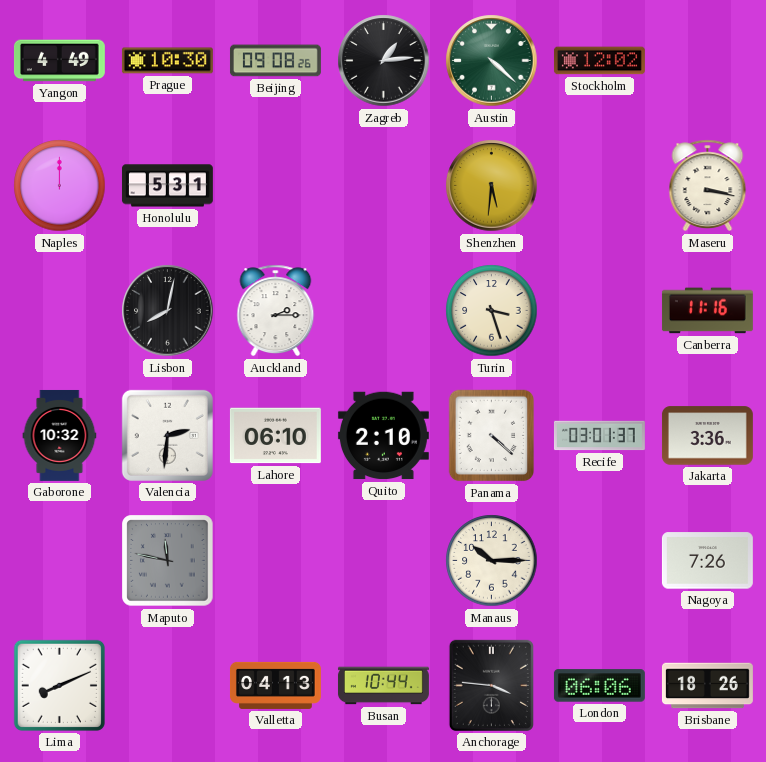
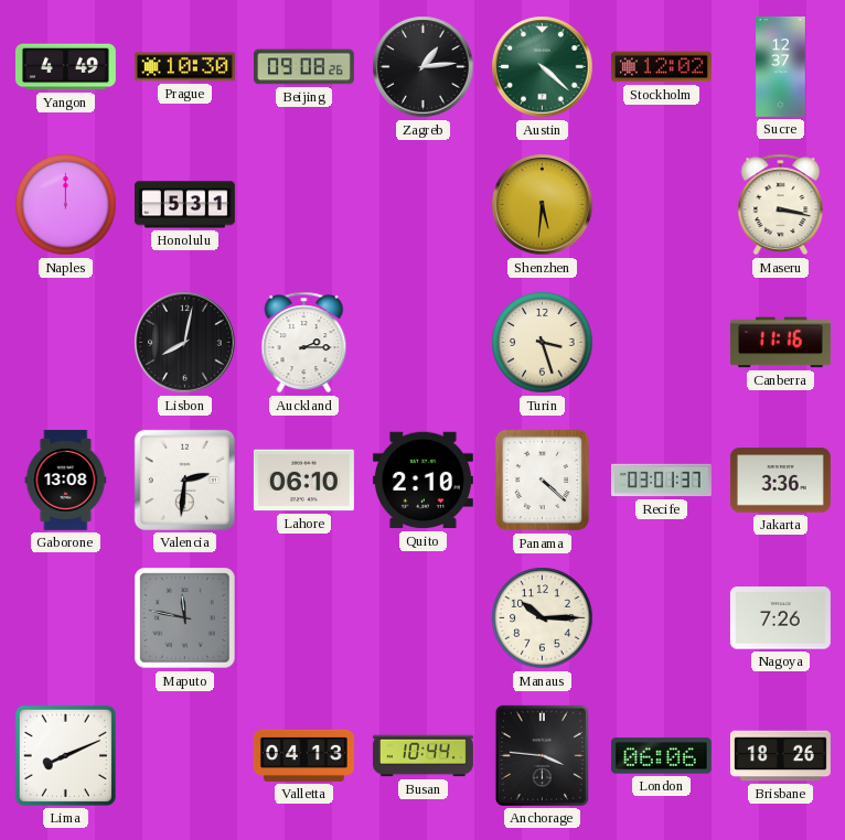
Sucre: none -> 12:37 (781, 66)
Gaborone: 10:32 -> 13:08 (66, 480)
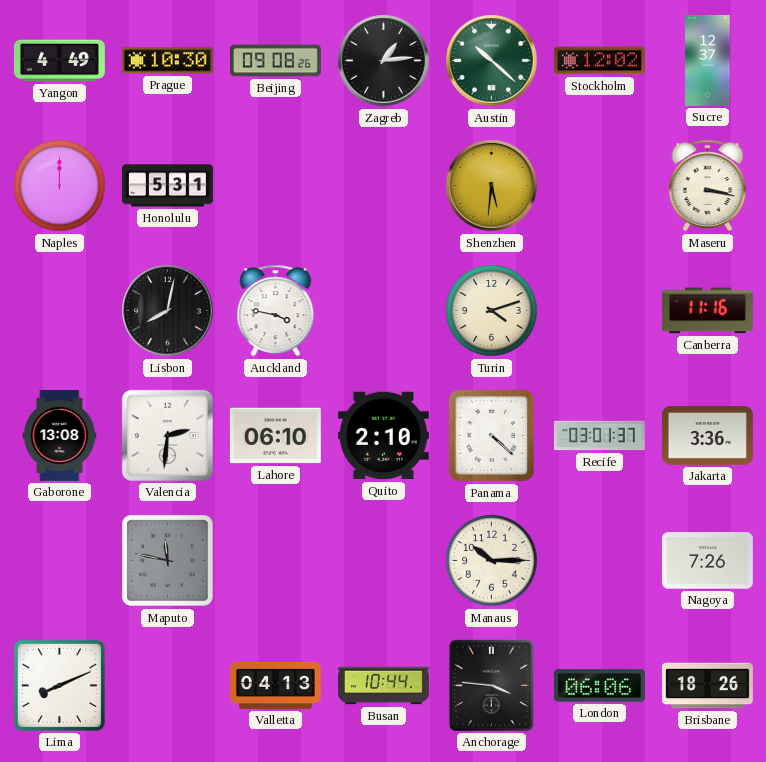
Austin: 4:22 -> 10:22 (492, 61)
Auckland: 2:15 -> 3:47 (276, 311)
Turin: 3:27 -> 4:12 (492, 311)
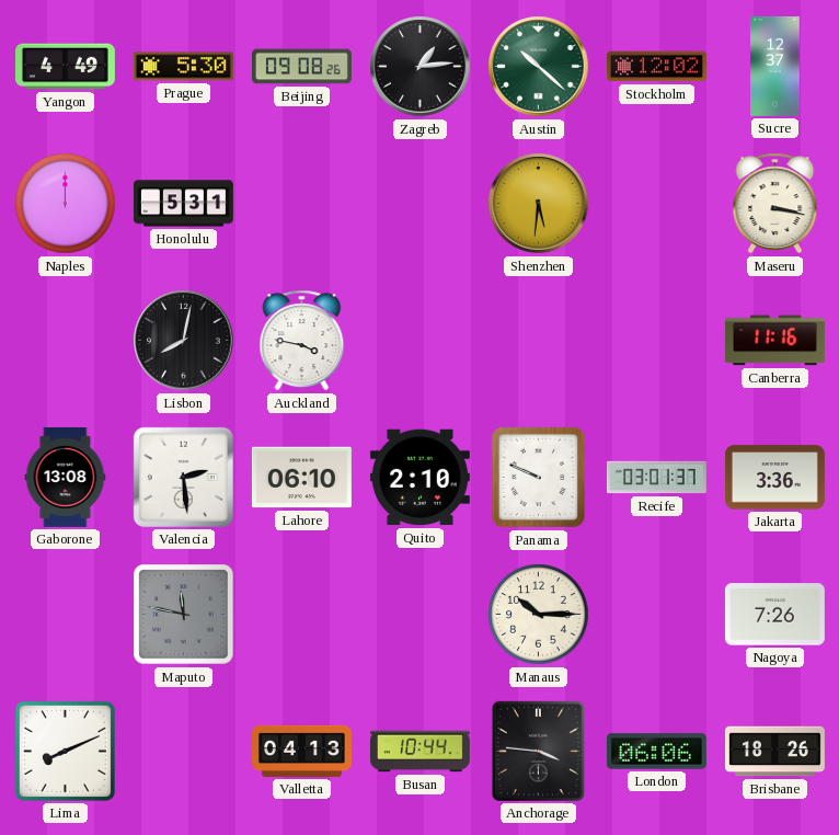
Prague: 10:30 -> 5:30 (183, 67)
Turin: 4:12 -> none (492, 311)
Valencia: 2:31 -> 2:29 (183, 477)
Panama: 4:22 -> 9:49 (539, 478)
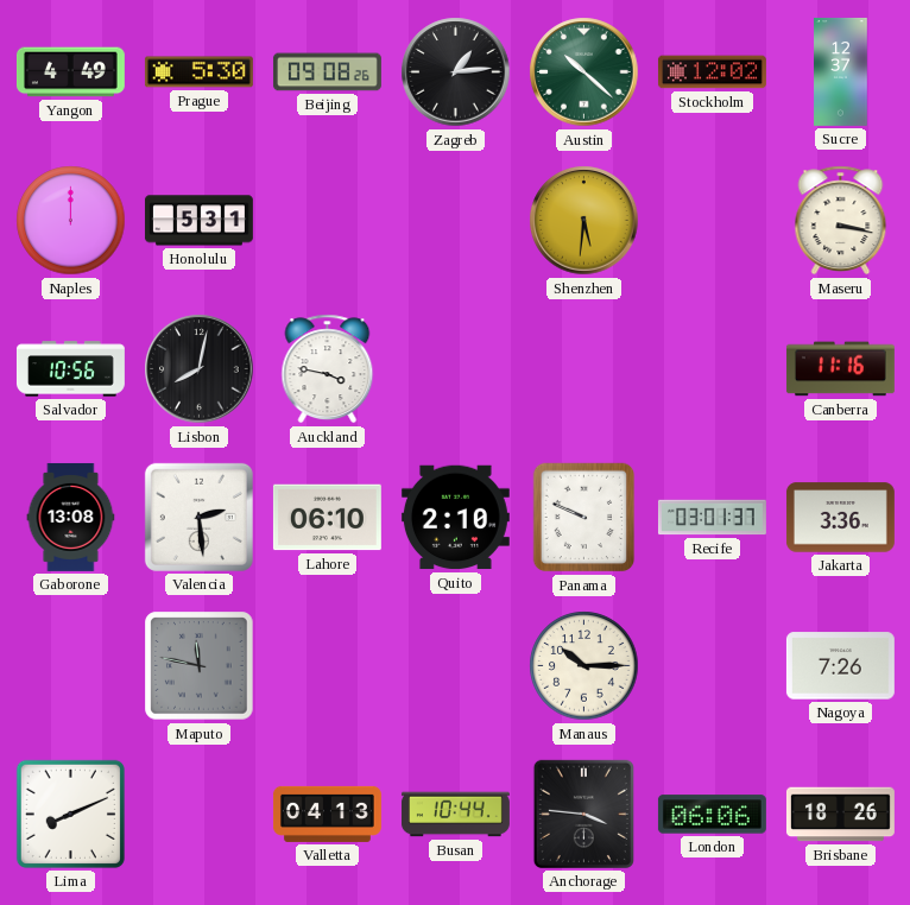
Salvador: none -> 10:56 (70, 369)
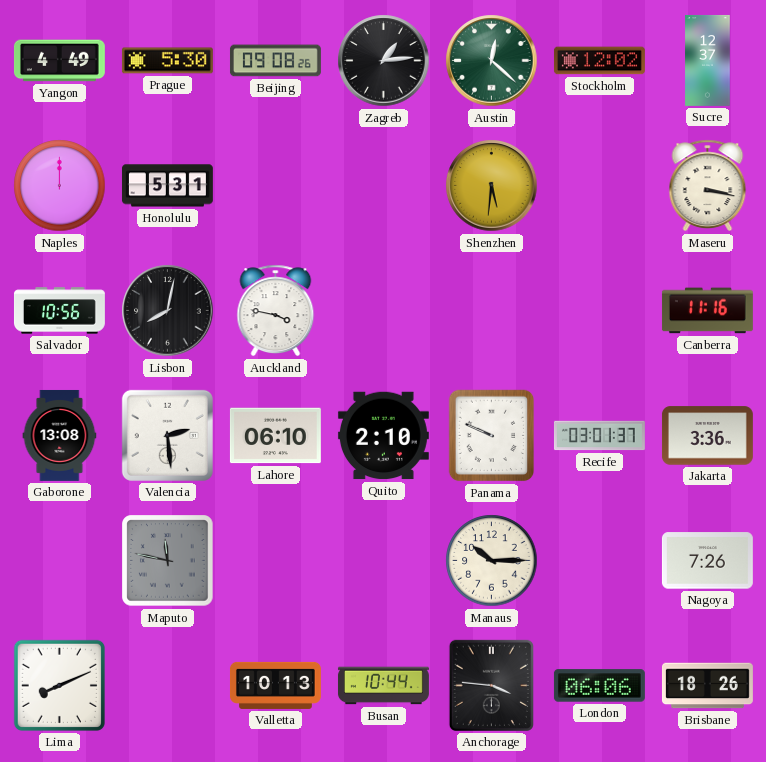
Austin: 10:22 -> 12:22 (492, 61)
Valletta: 04:13 -> 10:13 (275, 685)
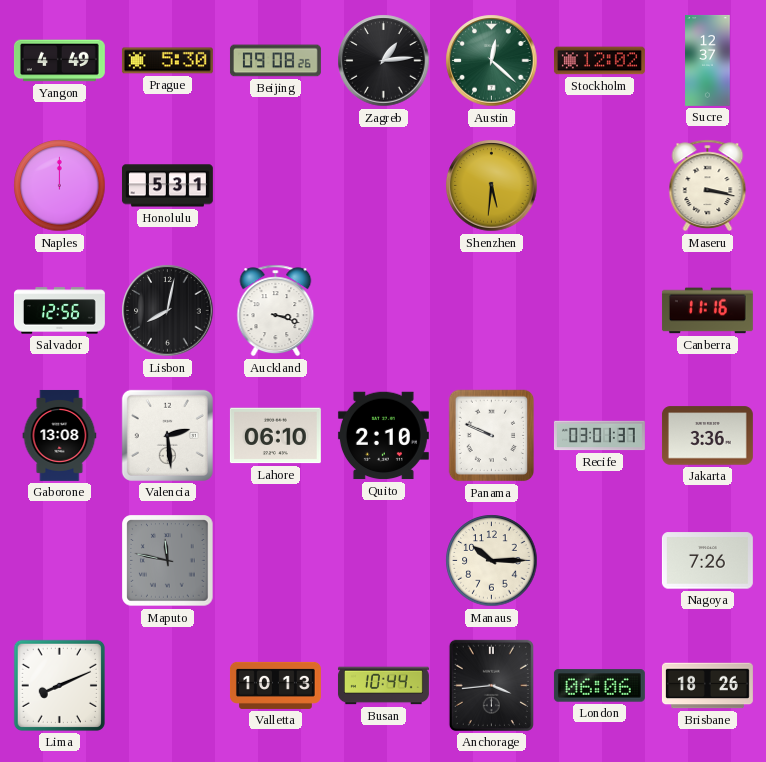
Salvador: 10:56 -> 12:56 (59, 311)
Auckland: 3:47 -> 3:18 (276, 311)
Anchorage: 3:46 -> 3:44 (491, 685)
